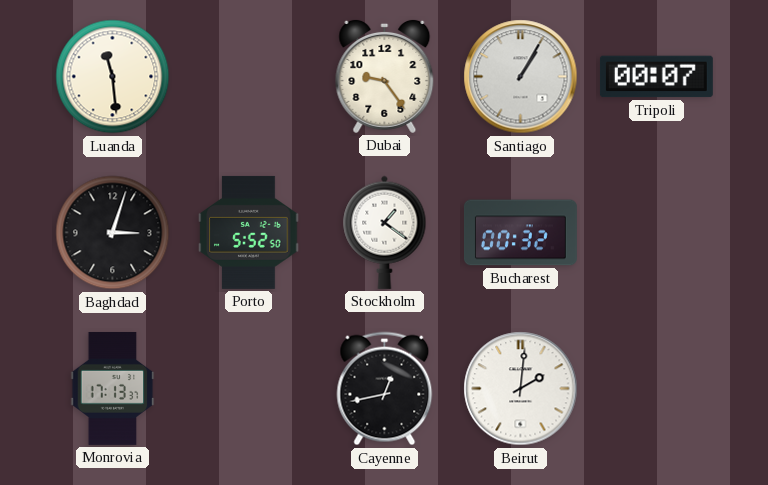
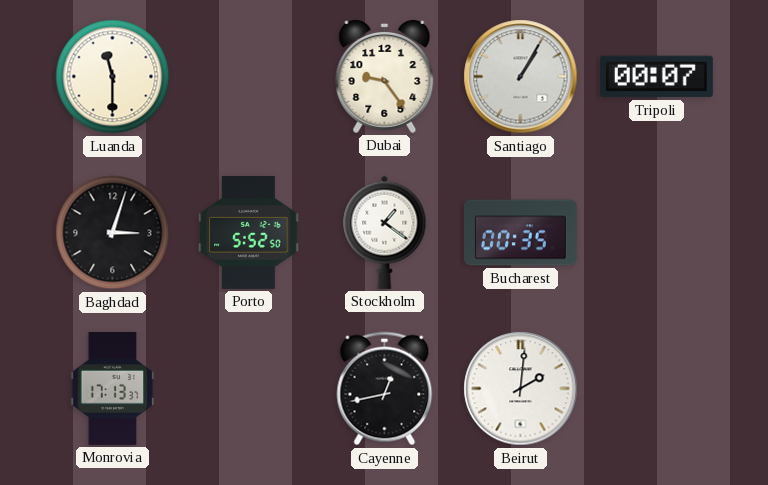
Luanda: 11:29 -> 11:30 (113, 77)
Bucharest: 00:32 -> 00:35 (520, 233)
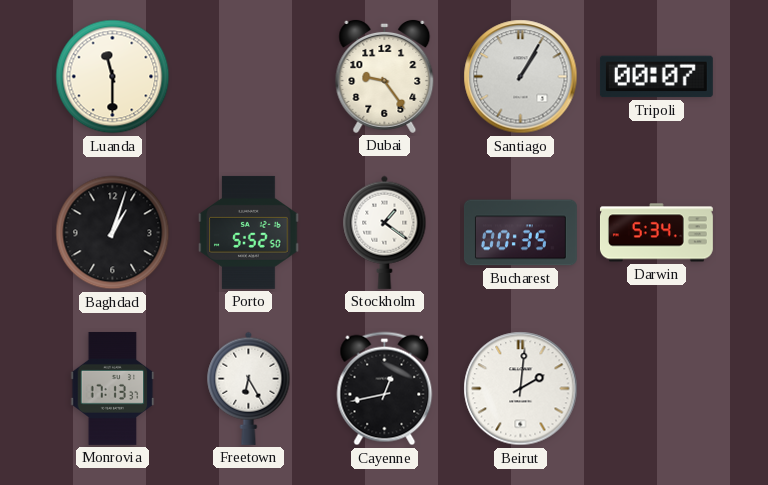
Baghdad: 3:03 -> 1:03 (113, 233)
Darwin: none -> 5:34 (656, 233)
Freetown: none -> 6:25 (249, 388)
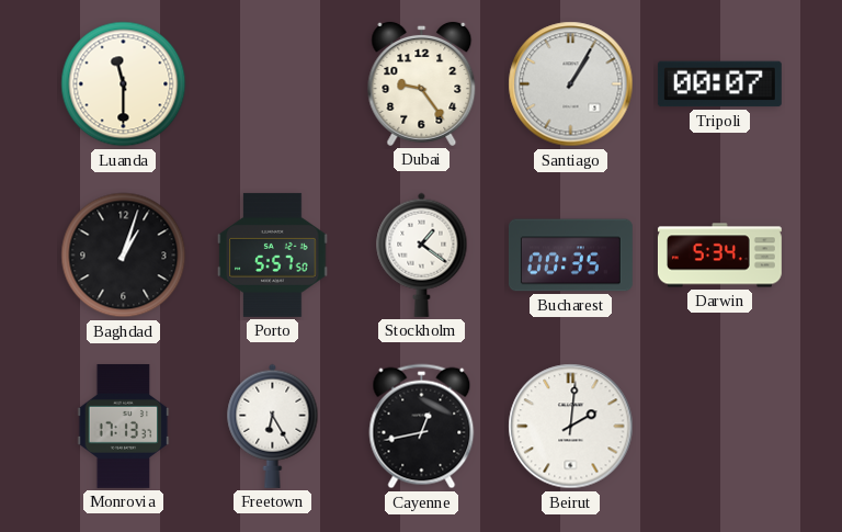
Porto: 5:52 -> 5:57 (273, 254)
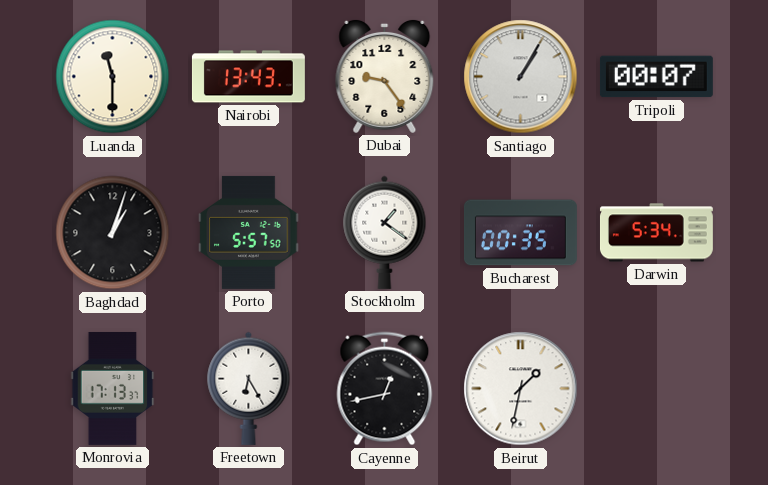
Nairobi: none -> 13:43 (248, 77)
Beirut: 2:01 -> 1:32 (521, 389)
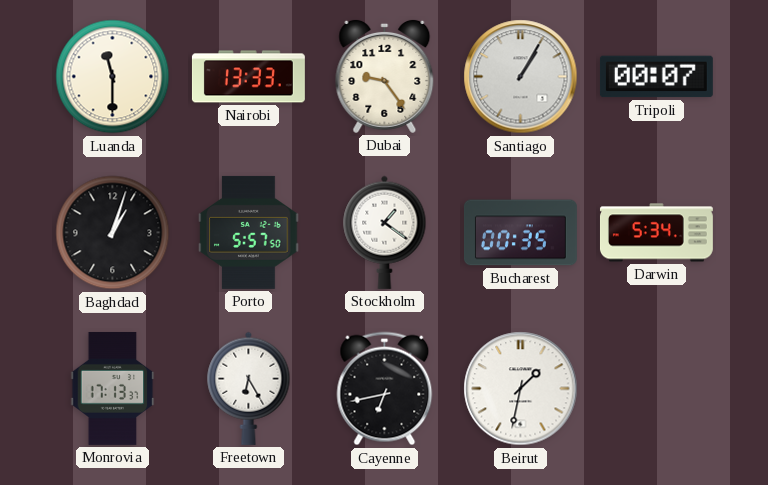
Nairobi: 13:43 -> 13:33 (248, 77)
Cayenne: 12:43 -> 6:43 (385, 389)
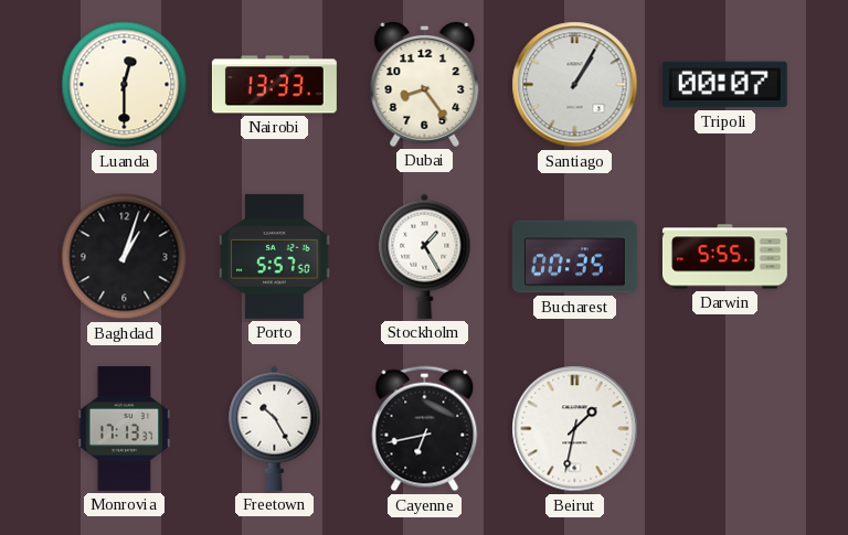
Luanda: 11:30 -> 12:30 (125, 85)
Dubai: 9:24 -> 8:24 (425, 84)
Stockholm: 1:21 -> 1:25 (425, 256)
Darwin: 5:34 -> 5:55 (724, 257)
Freetown: 6:25 -> 10:25 (275, 428)
